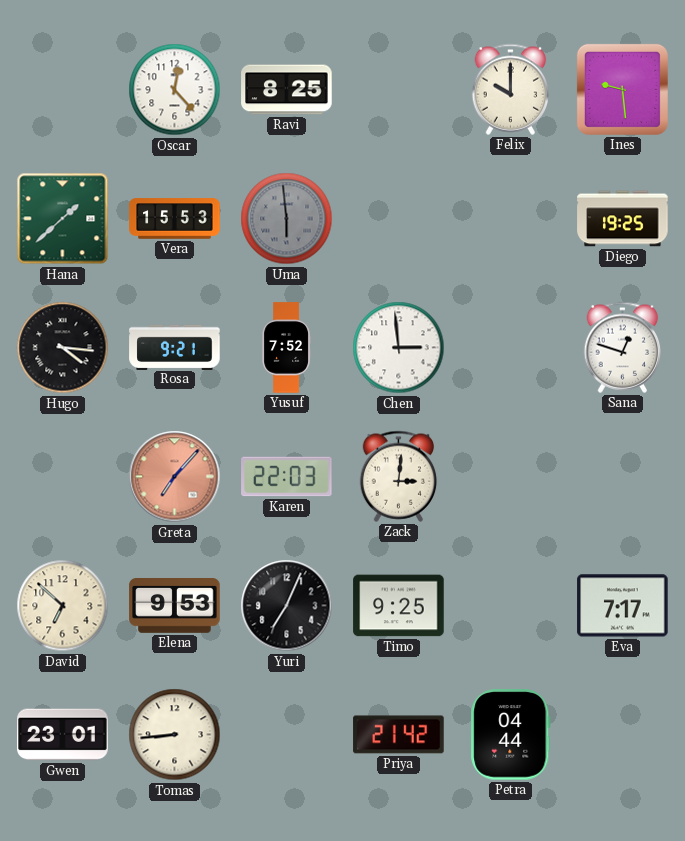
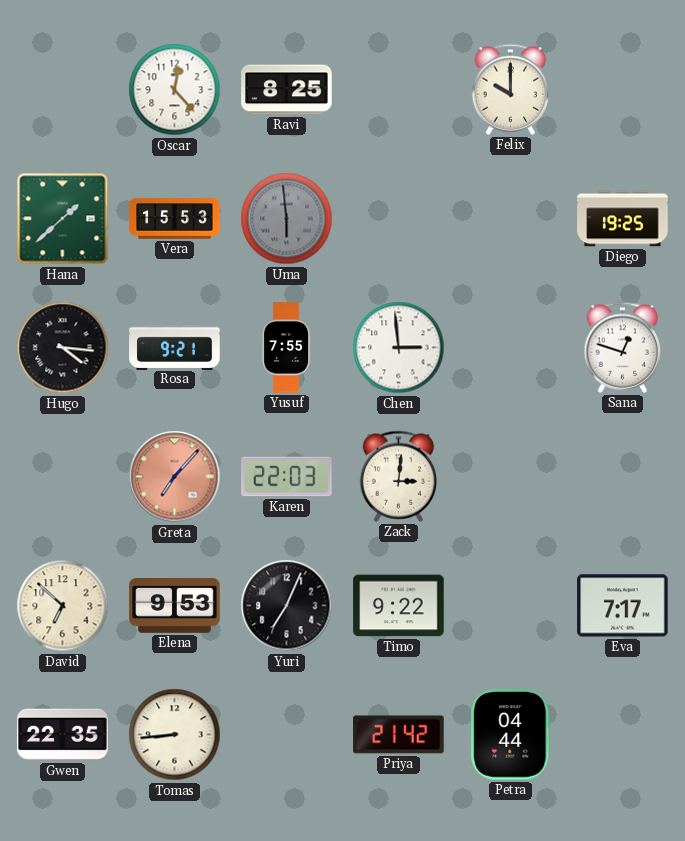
Ines: 9:29 -> none (622, 89)
Yusuf: 7:52 -> 7:55 (286, 348)
Timo: 9:25 -> 9:22 (399, 606)
Gwen: 23:01 -> 22:35 (63, 735)
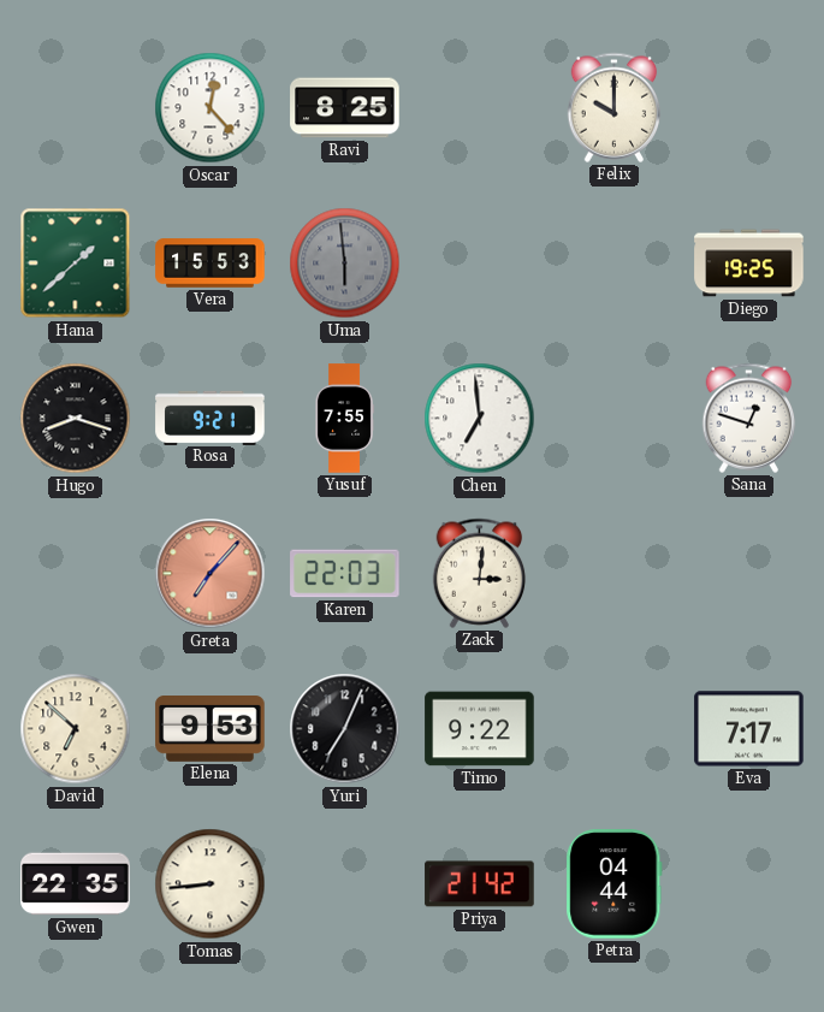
Hugo: 4:16 -> 8:18 (76, 419)
Chen: 2:59 -> 6:59 (480, 419)
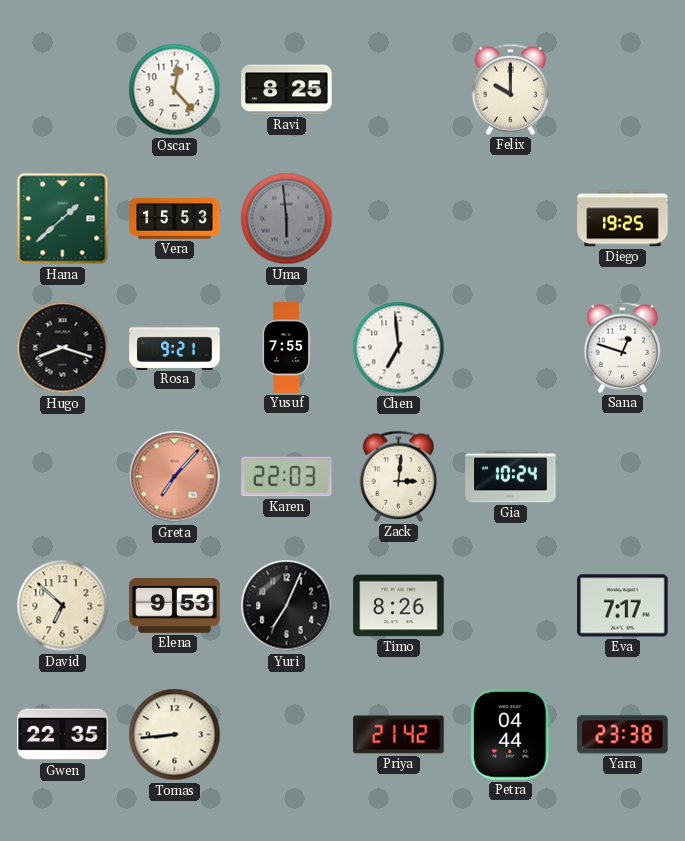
Gia: none -> 10:24 (511, 477)
Timo: 9:22 -> 8:26 (399, 606)
Yara: none -> 23:38 (623, 735)
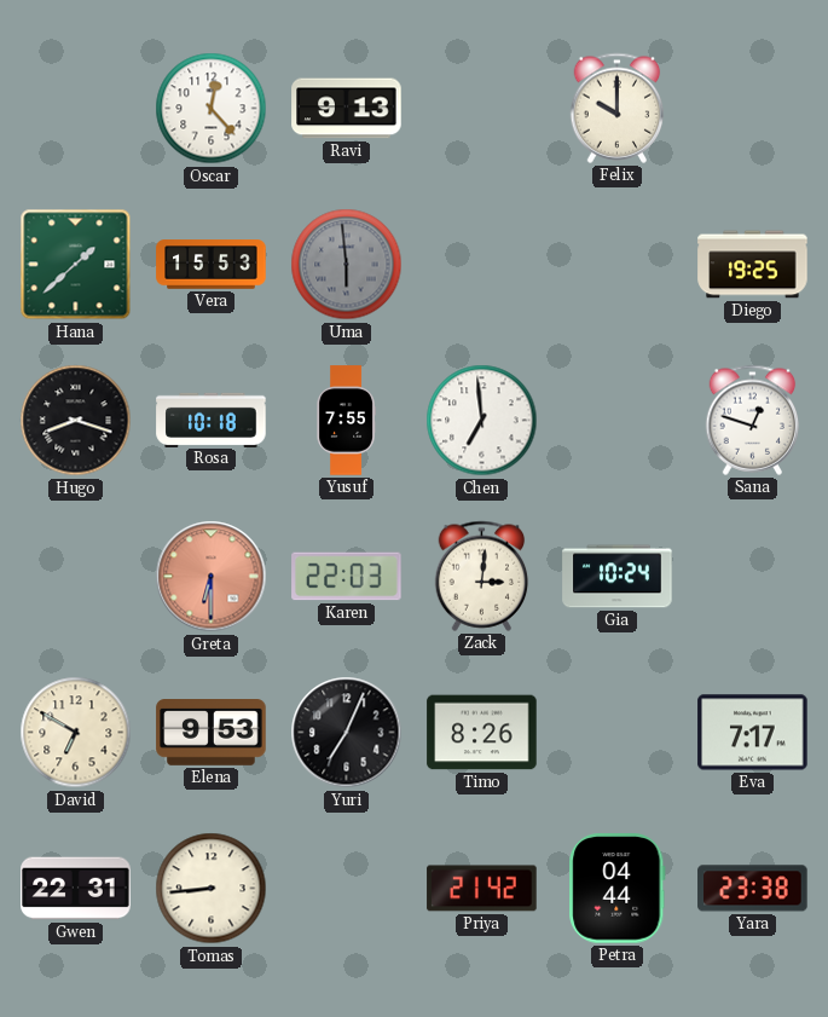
Ravi: 8:25 -> 9:13 (347, 109)
Rosa: 9:21 -> 10:18 (212, 420)
Greta: 7:07 -> 6:30 (212, 577)
David: 6:52 -> 6:50 (76, 733)
Gwen: 22:35 -> 22:31 (76, 889)
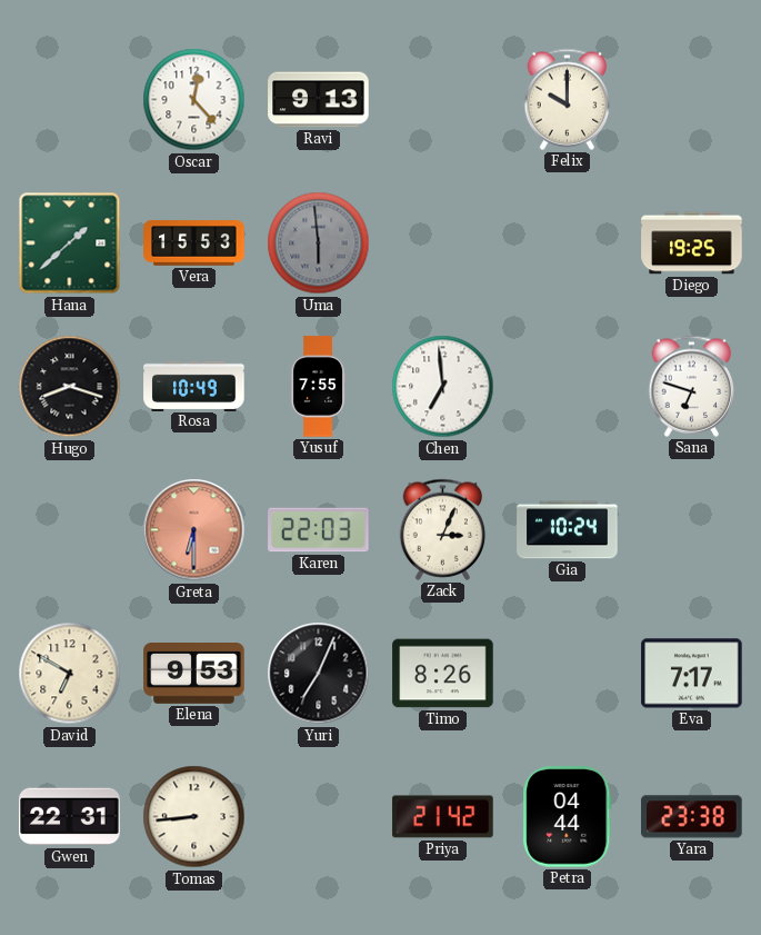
Rosa: 10:18 -> 10:49 (194, 386)
Sana: 12:48 -> 6:48 (692, 386)
Zack: 3:01 -> 3:04 (443, 529)
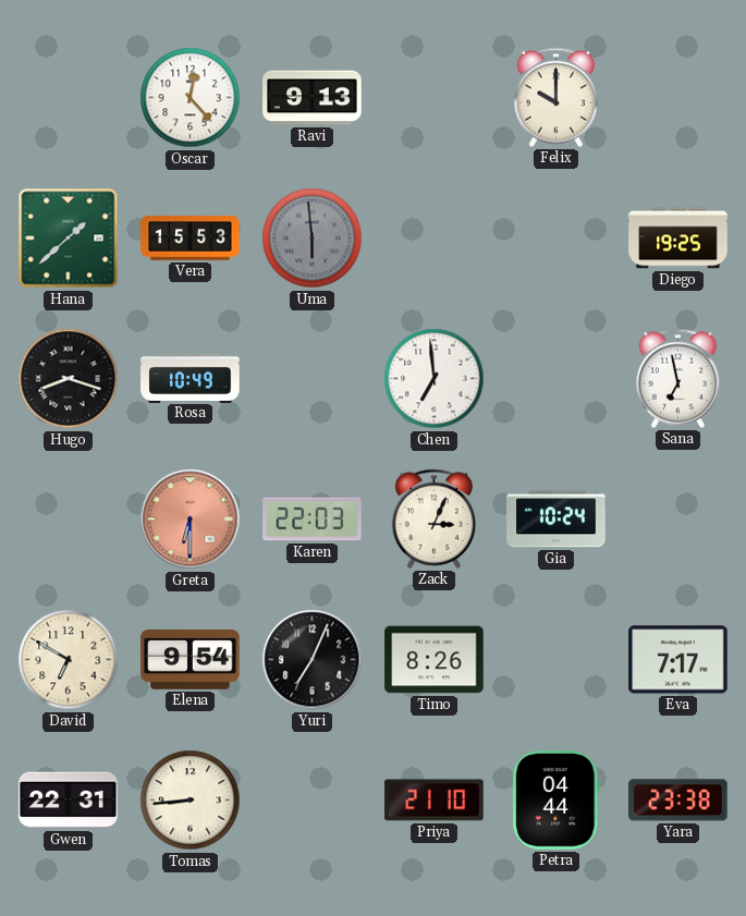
Yusuf: 7:55 -> none (318, 387)
Sana: 6:48 -> 6:58 (678, 378)
Elena: 9:53 -> 9:54 (191, 660)
Priya: 21:42 -> 21:10 (435, 801)
